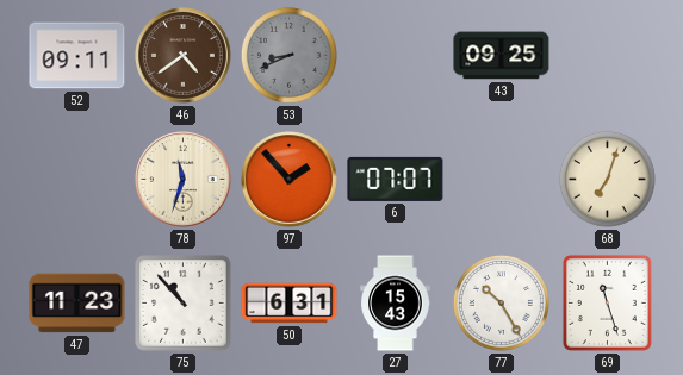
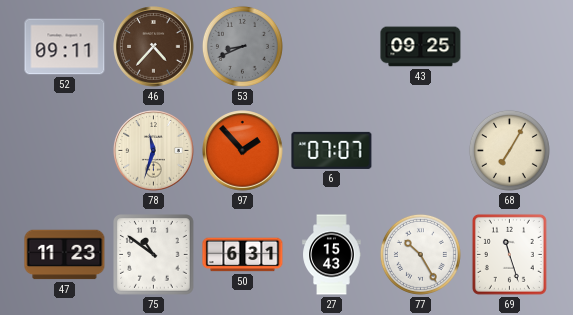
46: 4:39 -> 4:37 (154, 47)
68: 7:03 -> 7:05 (509, 150)
75: 10:53 -> 10:51 (154, 255)
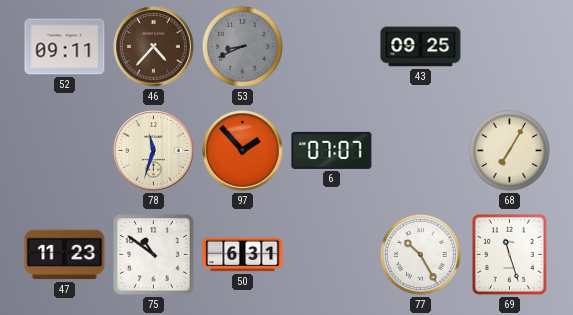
27: 15:43 -> none (332, 255)
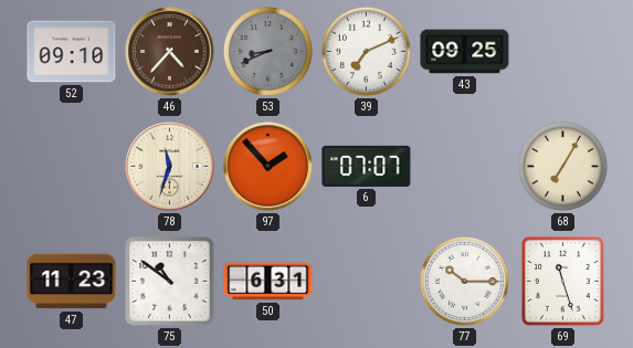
52: 09:11 -> 09:10 (72, 52)
39: none -> 7:11 (366, 51)
77: 10:25 -> 10:15 (464, 281)
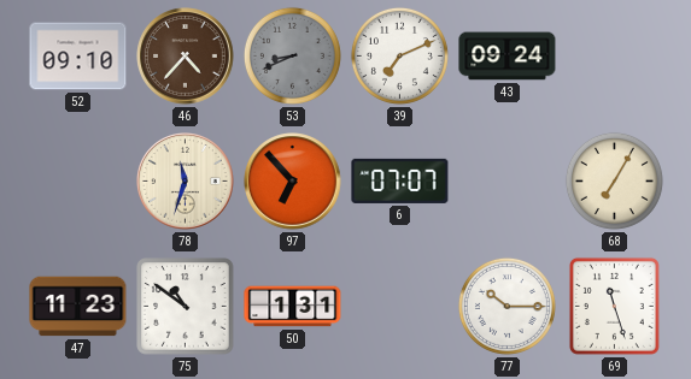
43: 09:25 -> 09:24 (508, 57)
97: 1:53 -> 6:53 (293, 182)
50: 6:31 -> 1:31 (293, 307)
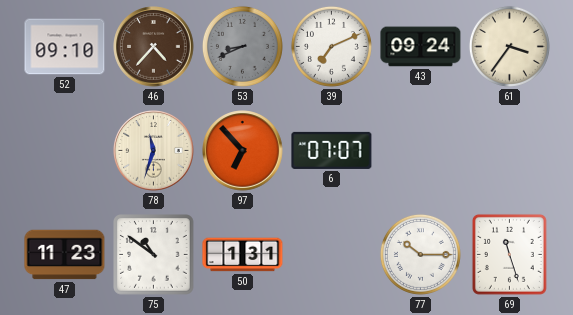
61: none -> 3:36 (509, 46)
68: 7:05 -> none (614, 180)
